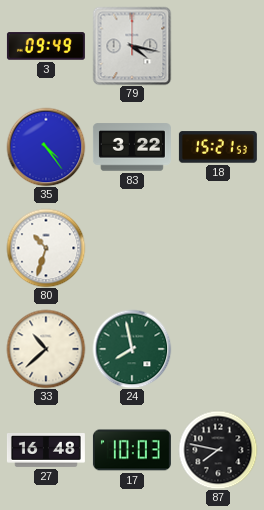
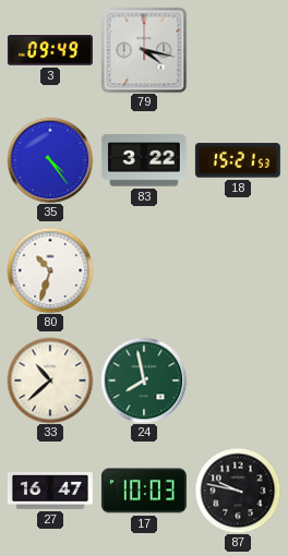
27: 16:48 -> 16:47 (50, 492)
87: 7:47 -> 9:47 (238, 491)
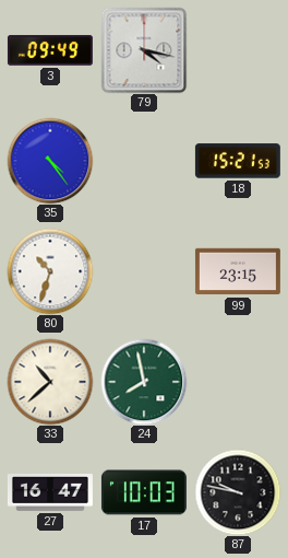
83: 3:22 -> none (144, 160)
99: none -> 23:15 (238, 271)
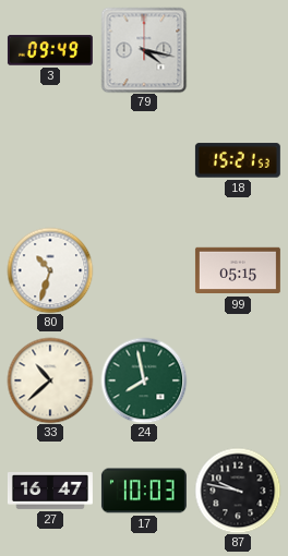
35: 4:24 -> none (50, 161)
99: 23:15 -> 05:15 (238, 270)
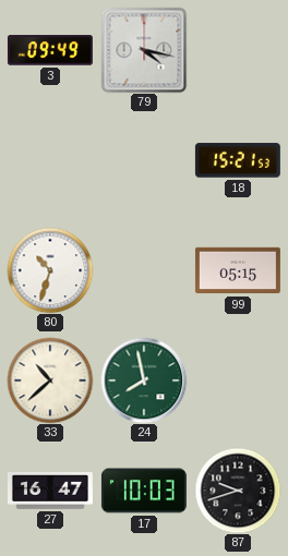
87: 9:47 -> 9:42 (238, 491)
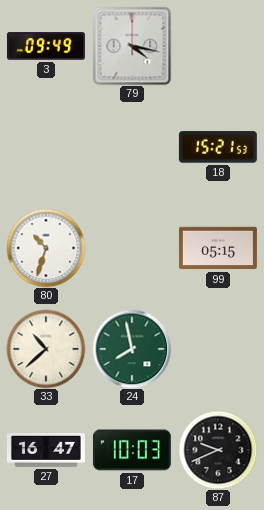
87: 9:42 -> 9:41 (218, 450)
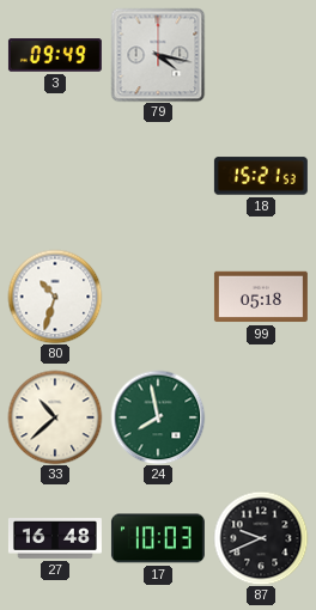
99: 05:15 -> 05:18 (261, 297)
27: 16:47 -> 16:48 (55, 539)
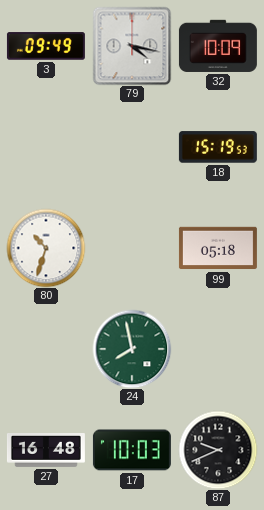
32: none -> 10:09 (218, 46)
18: 15:21 -> 15:19 (218, 147)
33: 10:38 -> none (55, 417)
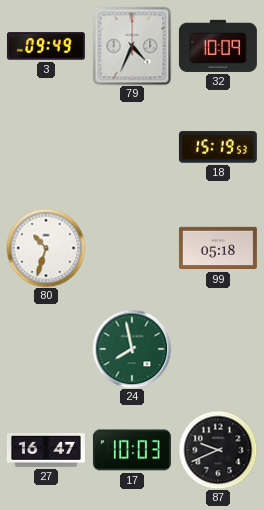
79: 4:17 -> 4:34 (132, 46)
27: 16:48 -> 16:47 (46, 451)
